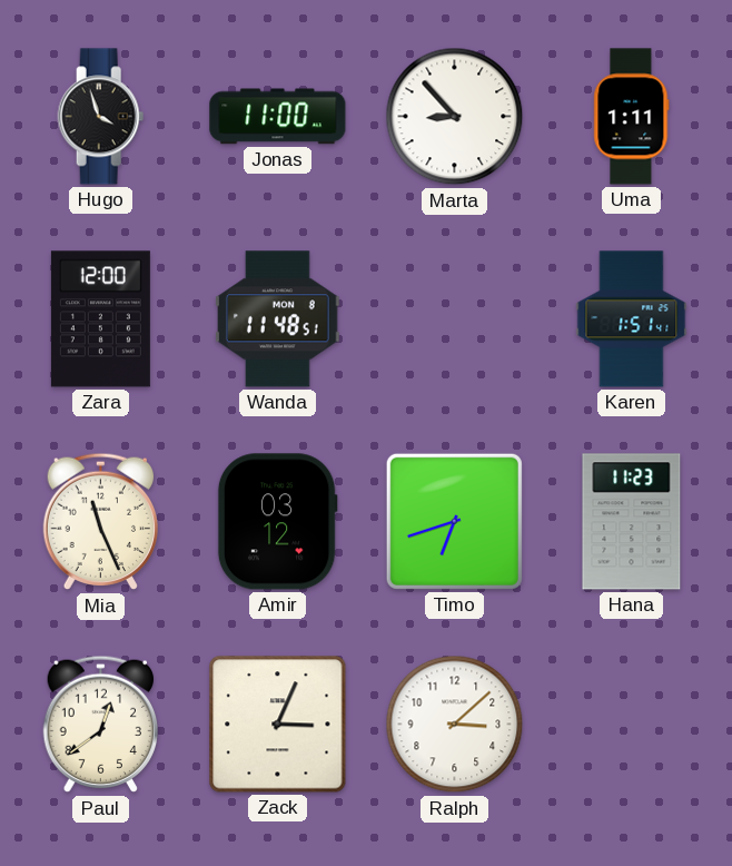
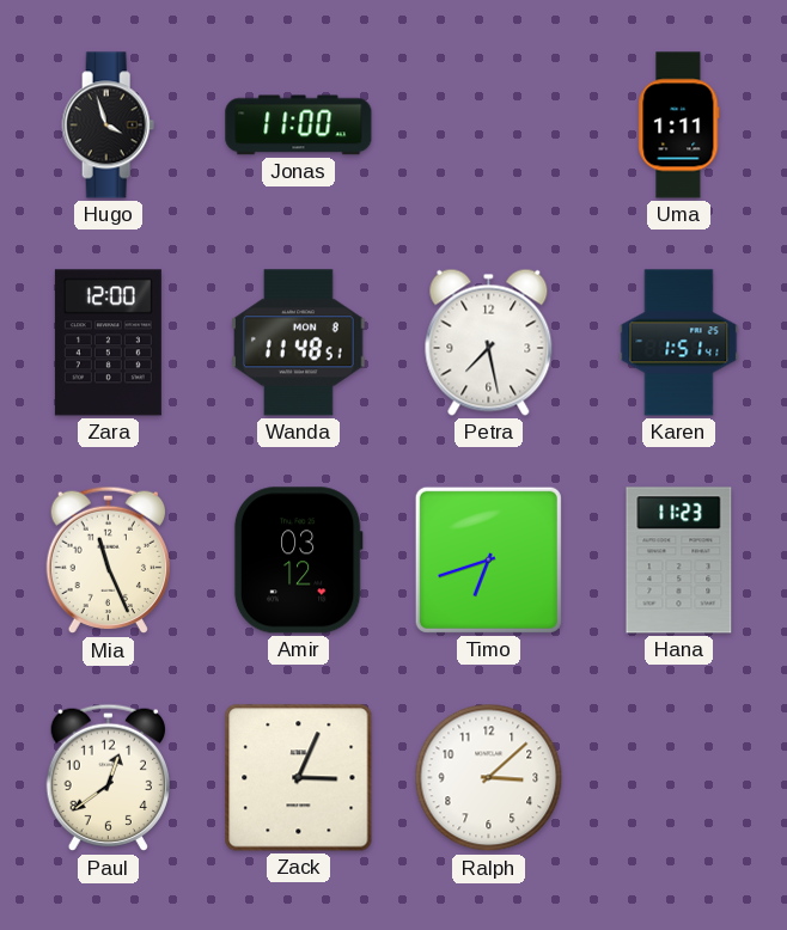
Marta: 8:53 -> none (455, 117)
Petra: none -> 7:28 (489, 342)
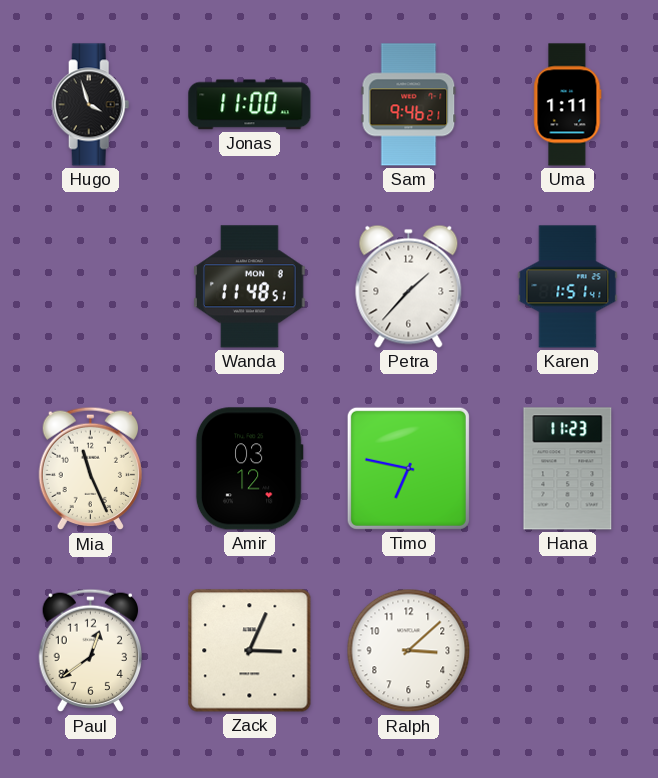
Sam: none -> 9:46 (409, 105)
Zara: 12:00 -> none (108, 343)
Petra: 7:28 -> 1:37 (409, 286)
Timo: 6:42 -> 6:47 (408, 468)
